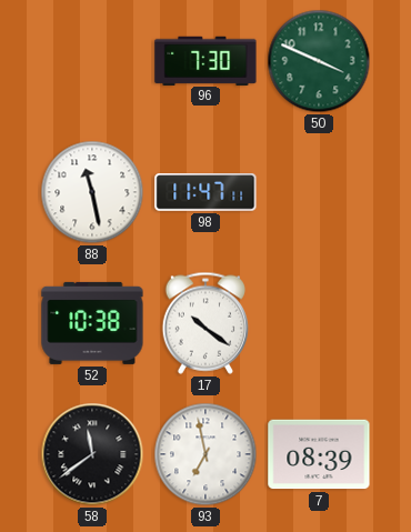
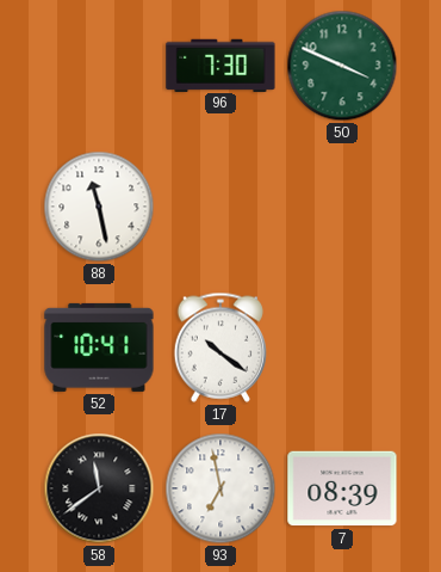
98: 11:47 -> none (205, 193)
52: 10:38 -> 10:41 (99, 347)
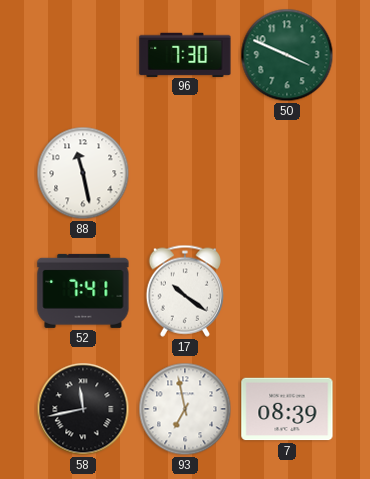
52: 10:41 -> 7:41 (83, 291)
58: 11:39 -> 11:43 (83, 409)
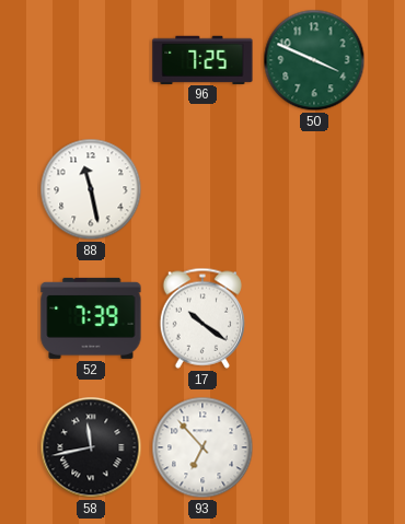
96: 7:30 -> 7:25 (202, 59)
52: 7:41 -> 7:39 (91, 318)
93: 6:58 -> 6:53 (202, 447)
7: 08:39 -> none (287, 409)
